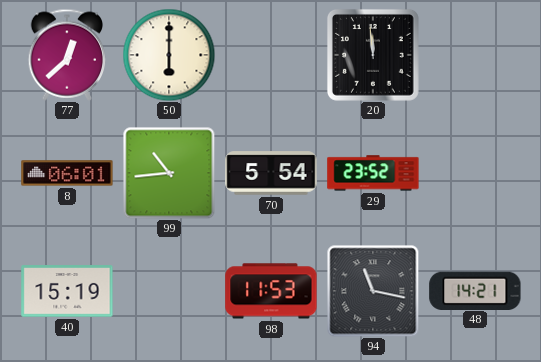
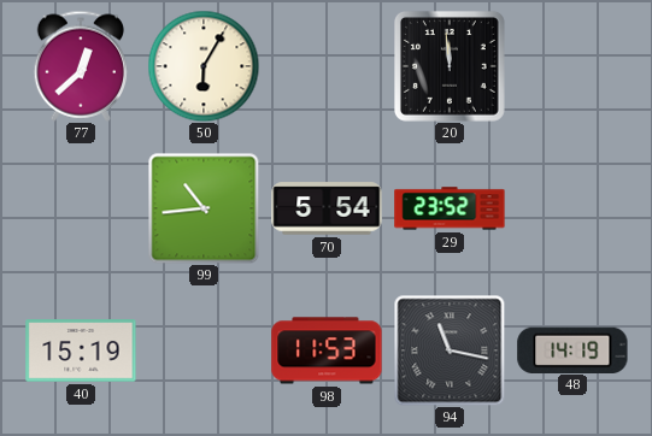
50: 6:00 -> 6:05 (204, 66)
8: 06:01 -> none (67, 173)
48: 14:21 -> 14:19 (572, 349)
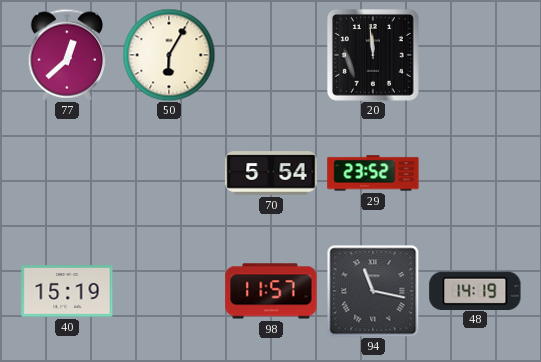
99: 10:44 -> none (204, 208)
98: 11:53 -> 11:57 (271, 291)
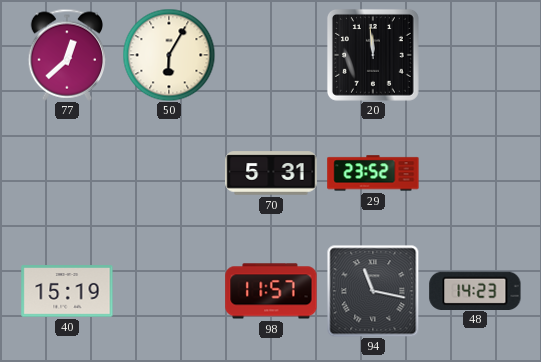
70: 5:54 -> 5:31 (271, 173)
48: 14:19 -> 14:23 (475, 290)
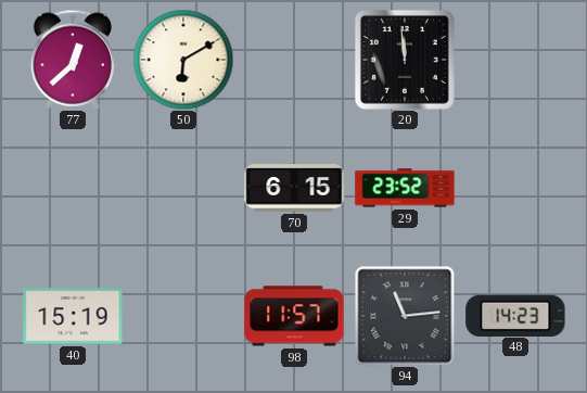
50: 6:05 -> 6:10 (183, 60)
70: 5:31 -> 6:15 (294, 188)
94: 11:17 -> 11:14 (405, 316)
